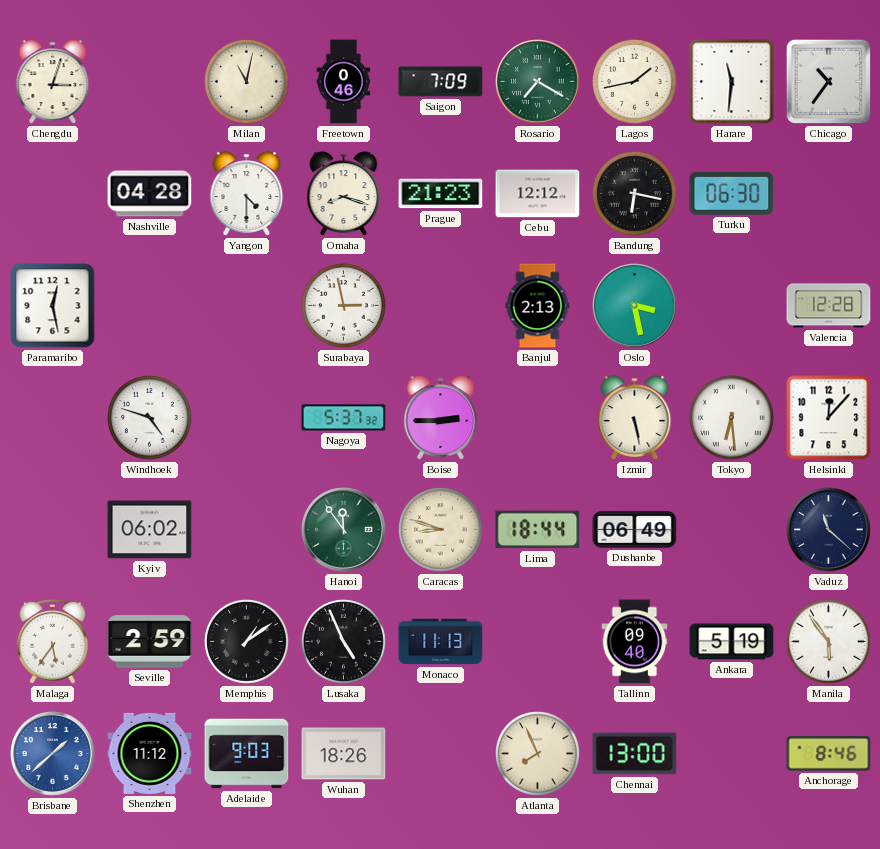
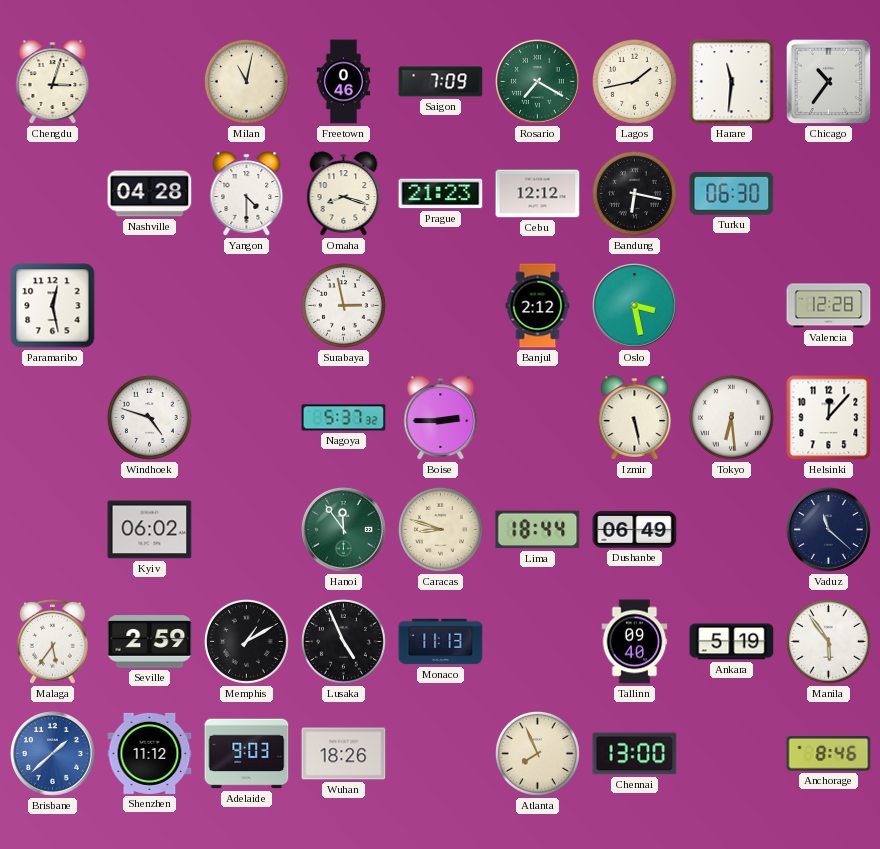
Banjul: 2:13 -> 2:12 (538, 306)
Memphis: 1:09 -> 1:10 (246, 641)
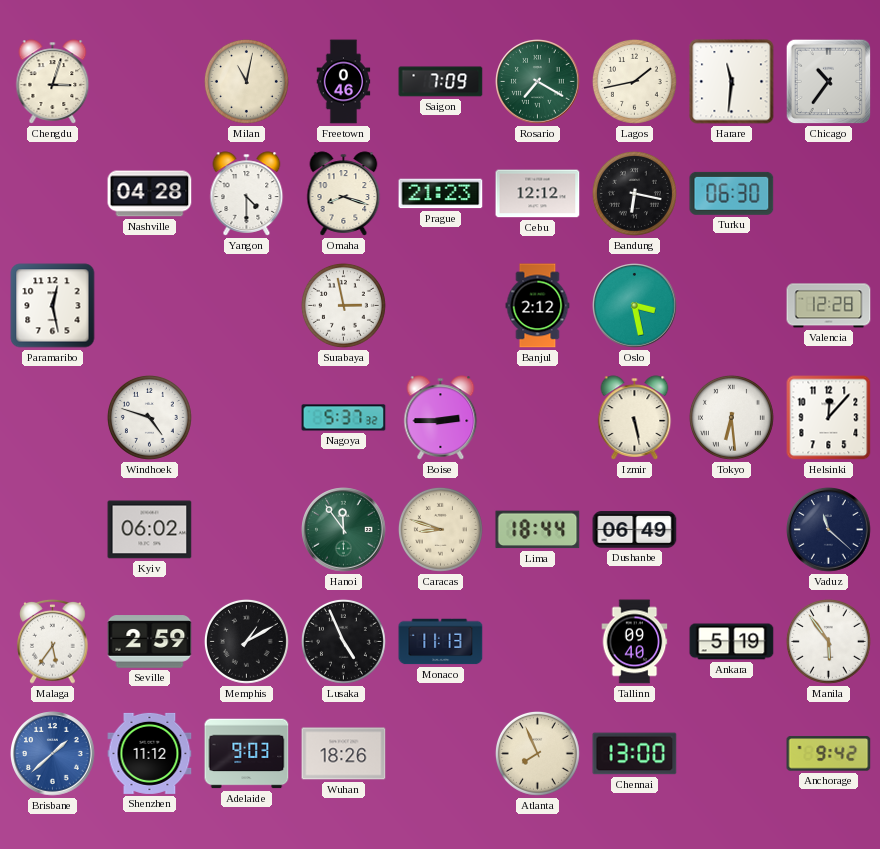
Anchorage: 8:46 -> 9:42 (829, 754)
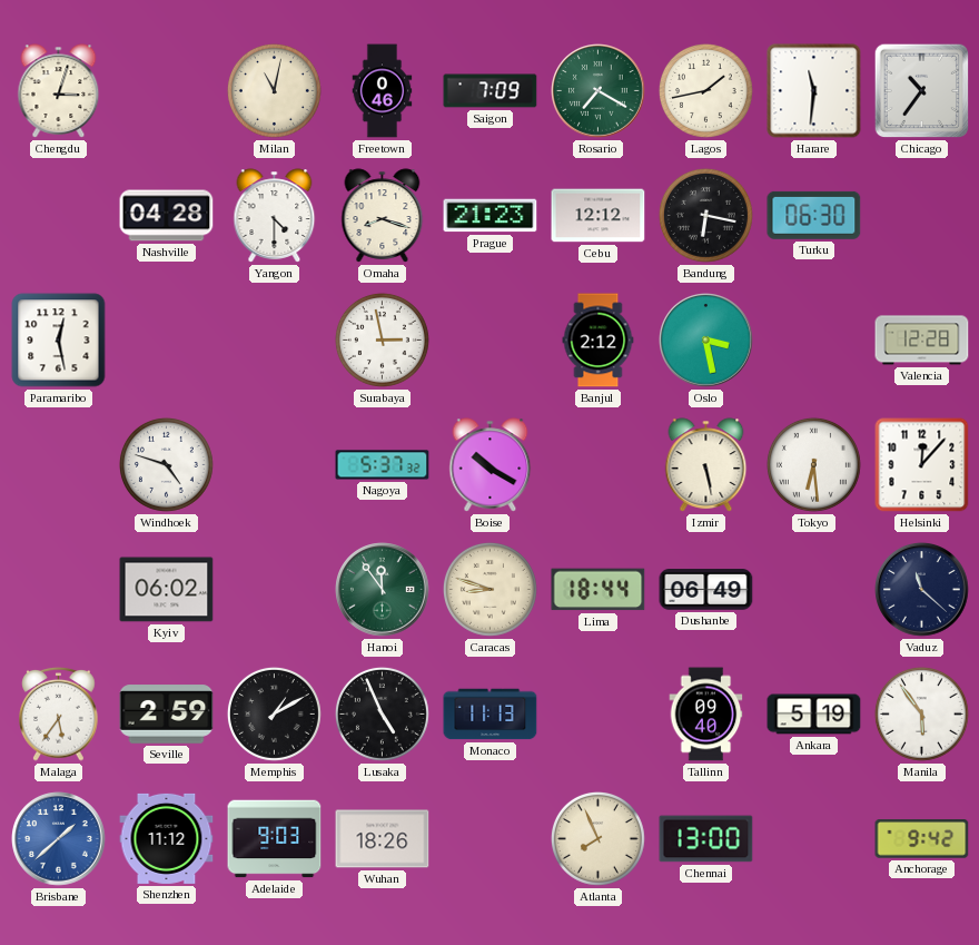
Boise: 2:45 -> 10:20 (491, 465)
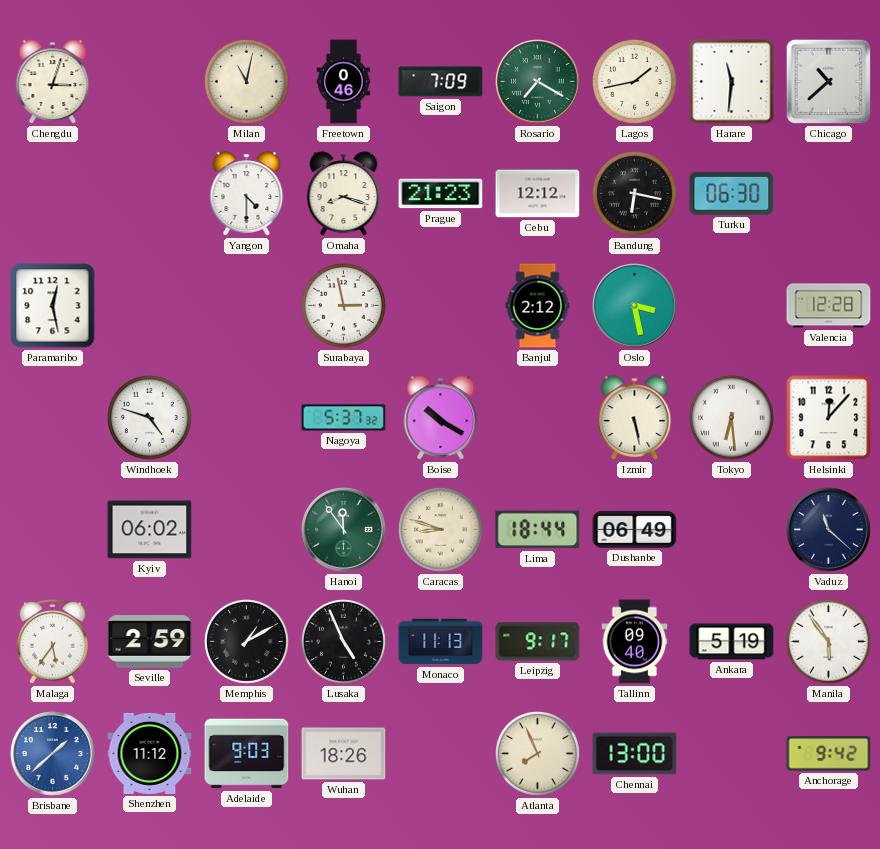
Chicago: 10:36 -> 10:38 (829, 82)
Nashville: 04:28 -> none (167, 216)
Leipzig: none -> 9:17 (538, 642)
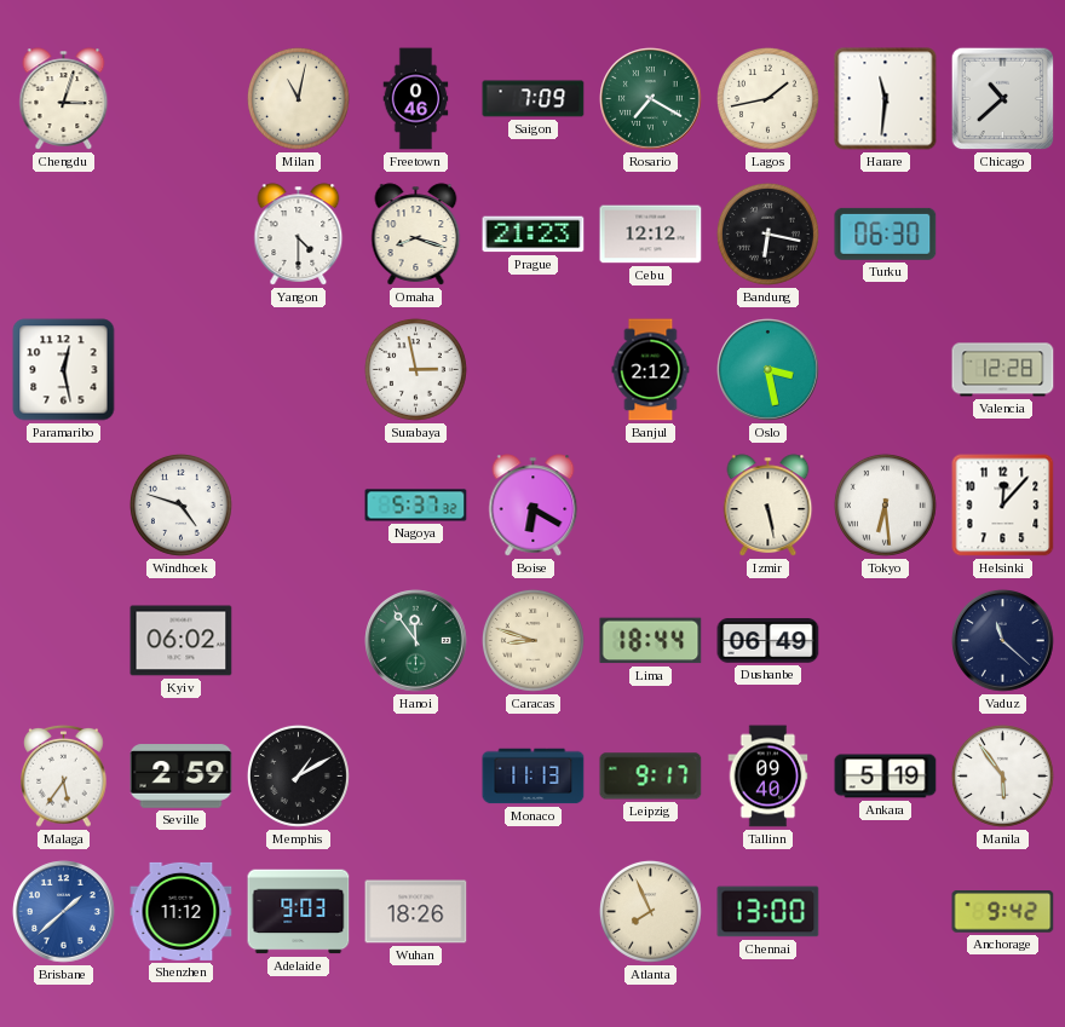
Boise: 10:20 -> 6:20 (534, 506)
Lusaka: 4:56 -> none (343, 641)
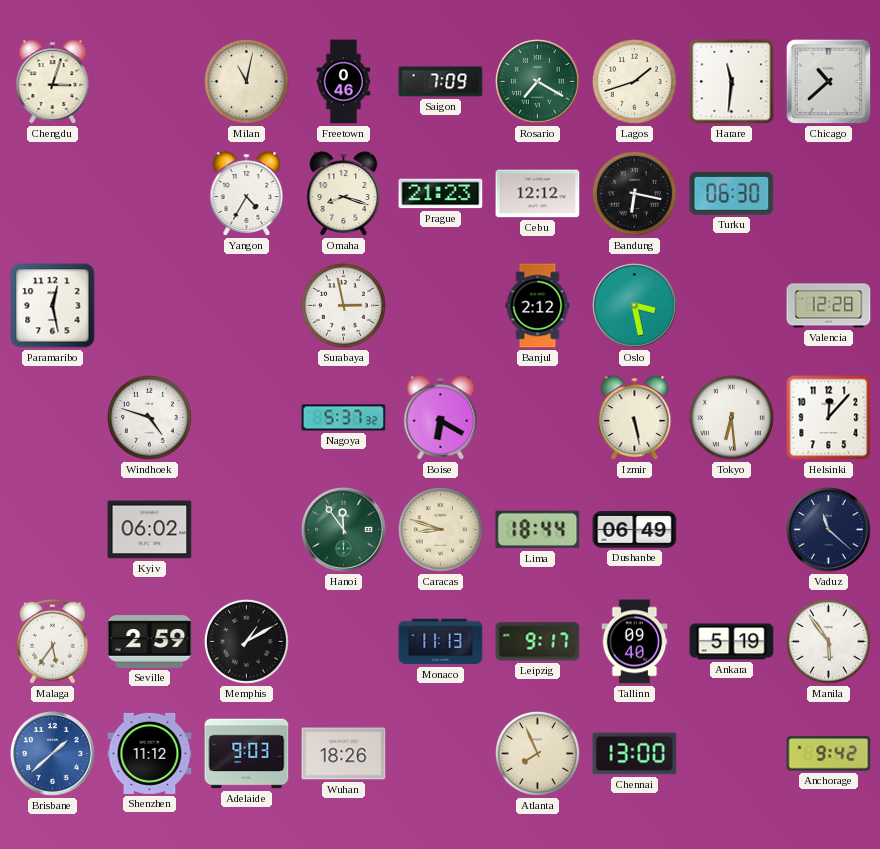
Lagos: 1:43 -> 1:42 (634, 81)
Yangon: 4:30 -> 4:35 (247, 194)
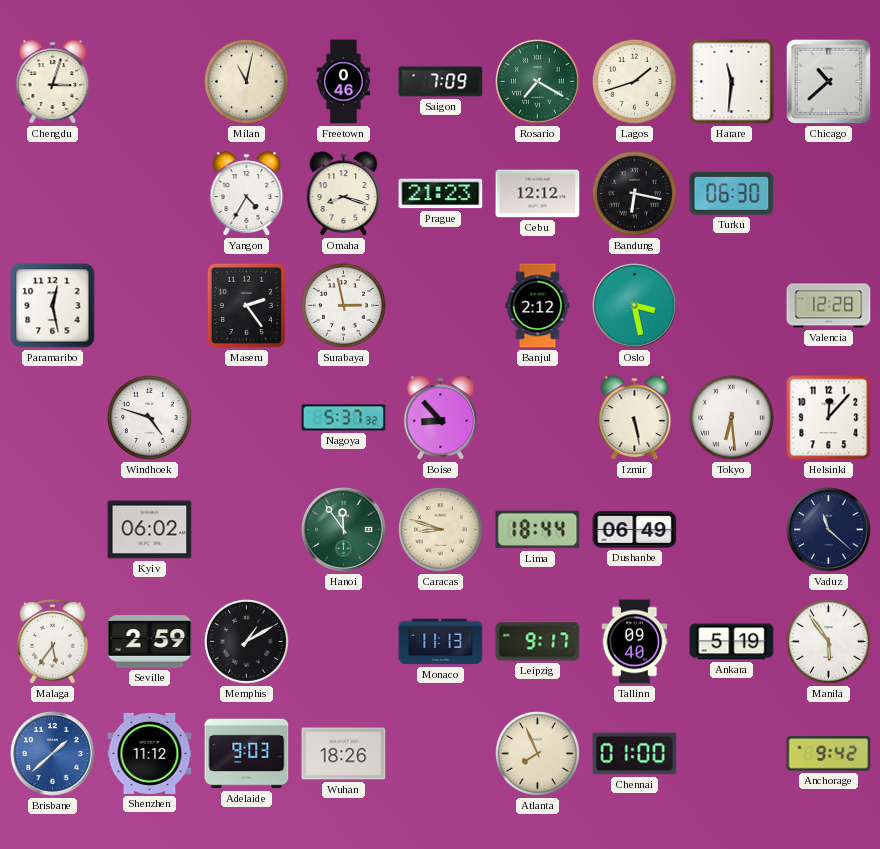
Maseru: none -> 2:24 (246, 305)
Boise: 6:20 -> 8:53 (441, 418)
Chennai: 13:00 -> 01:00 (635, 754)
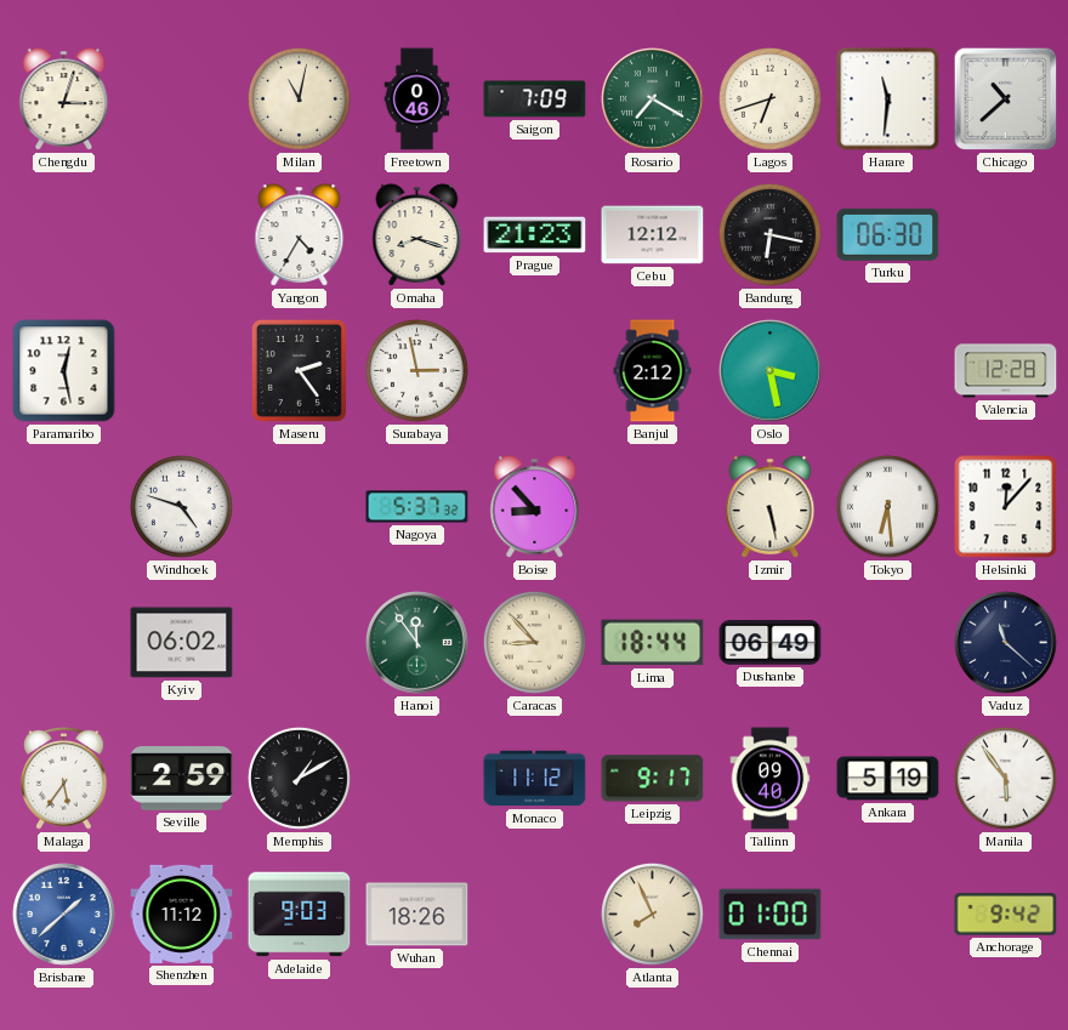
Lagos: 1:42 -> 6:42 (769, 98)
Caracas: 8:48 -> 8:53 (534, 642)
Monaco: 11:13 -> 11:12 (535, 779)
